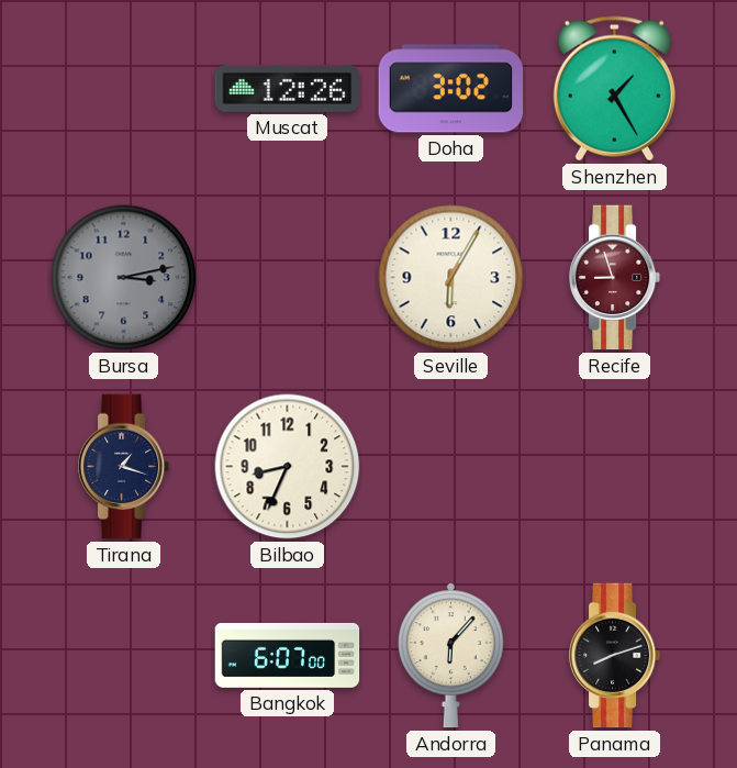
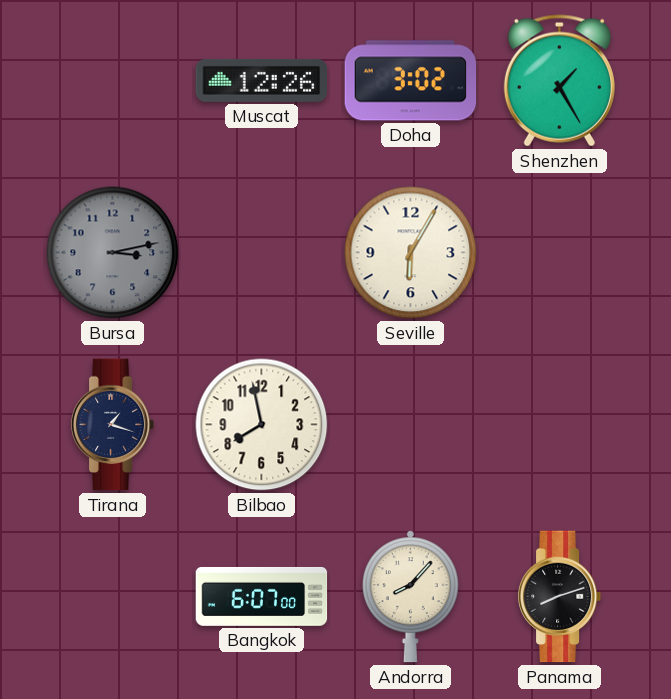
Recife: 8:57 -> none (615, 278)
Bilbao: 8:34 -> 7:58 (262, 425)
Andorra: 6:07 -> 8:07 (410, 597)
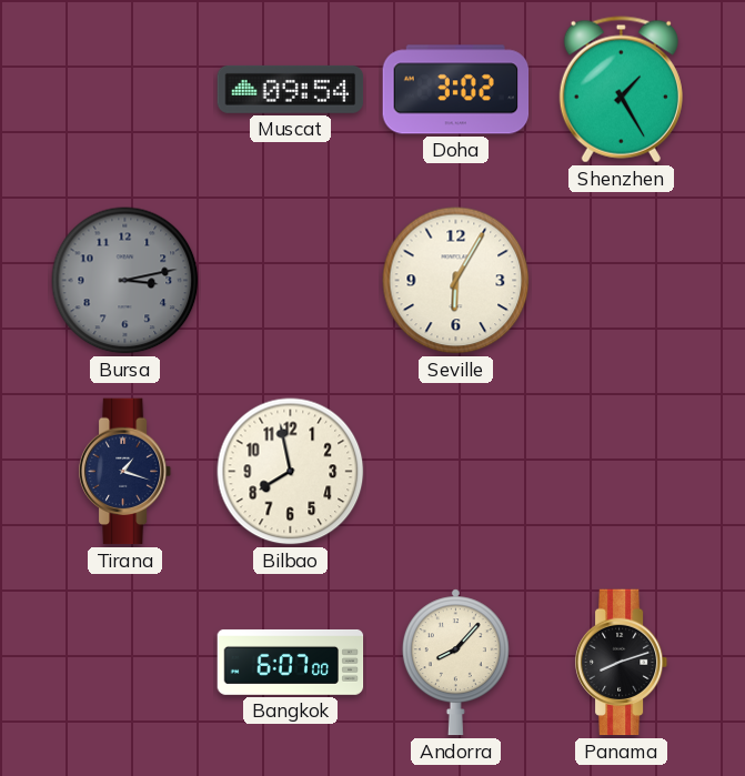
Muscat: 12:26 -> 09:54 (291, 89)
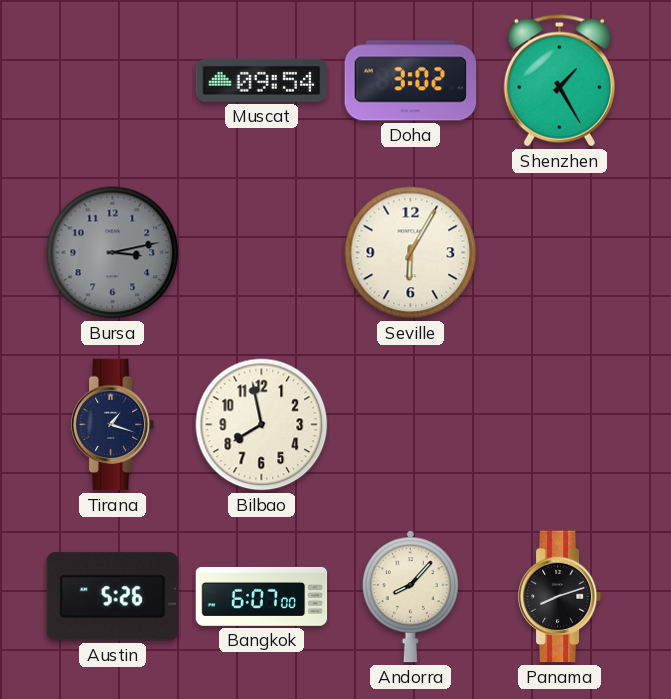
Austin: none -> 5:26 (112, 597)
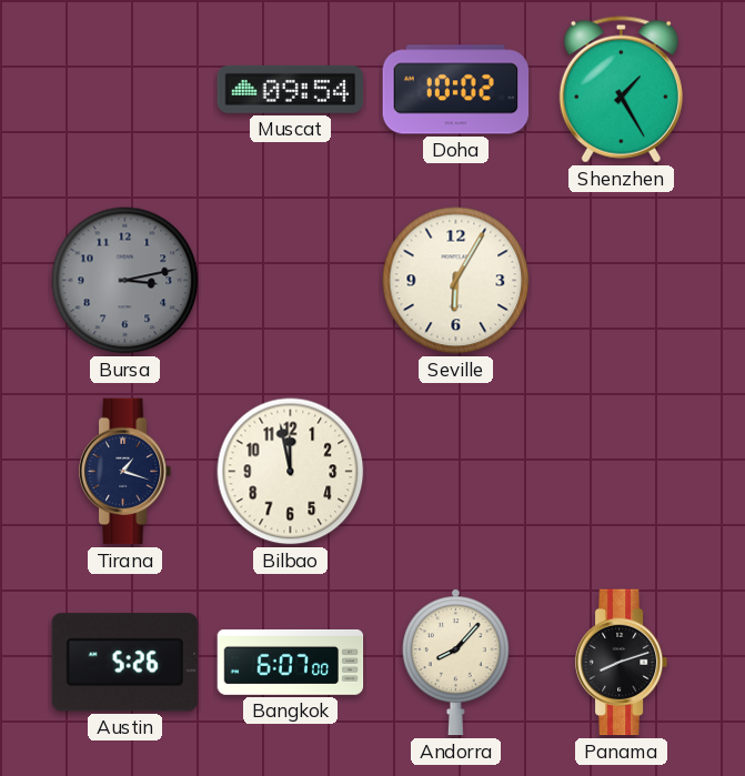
Doha: 3:02 -> 10:02 (456, 90)
Bilbao: 7:58 -> 11:58 (291, 472)
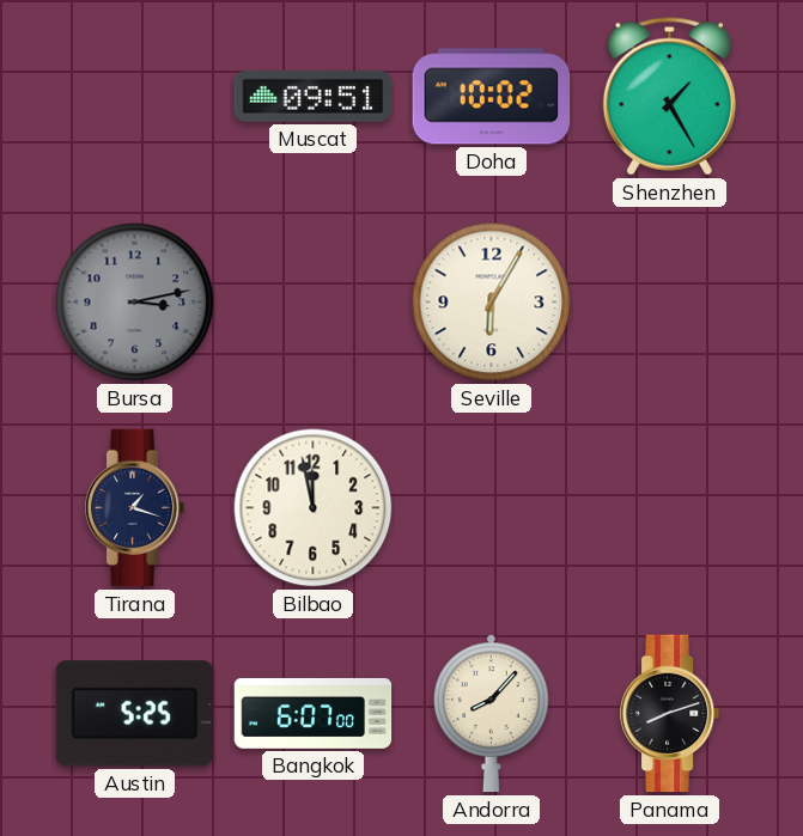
Muscat: 09:54 -> 09:51 (314, 96)
Austin: 5:26 -> 5:25 (134, 714)
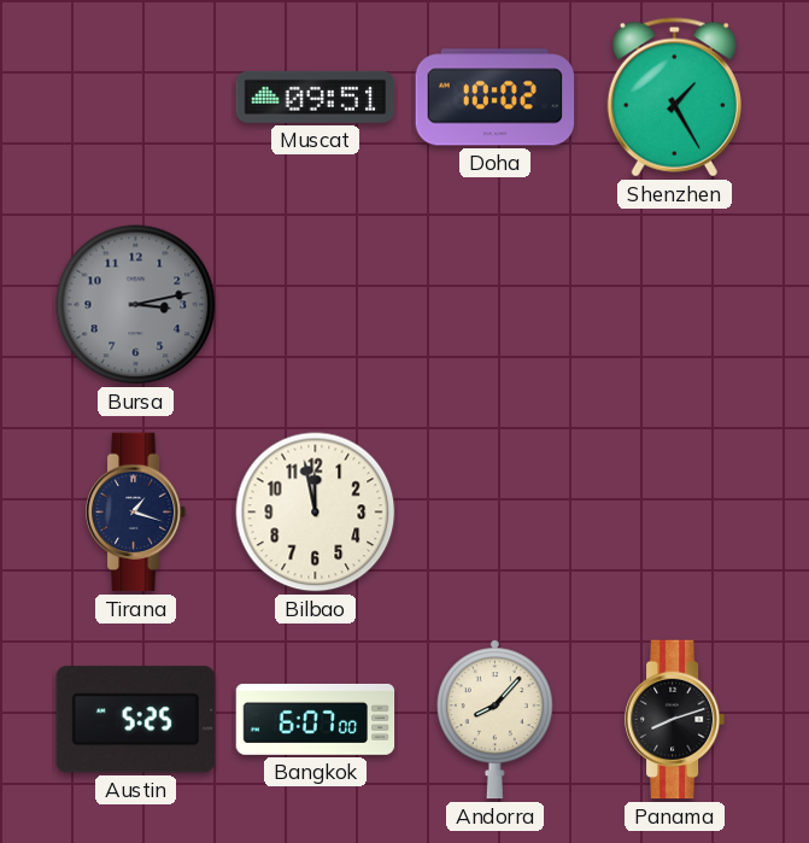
Seville: 6:05 -> none (492, 303)
